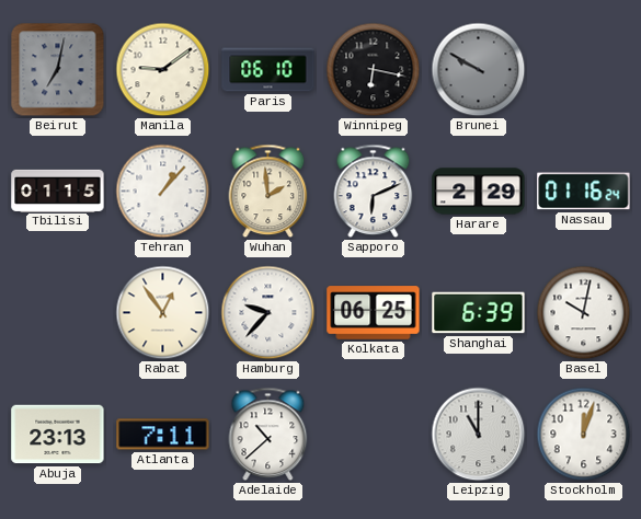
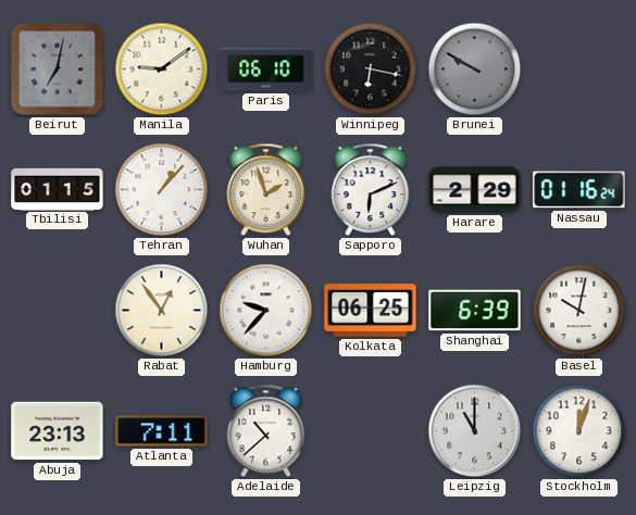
Wuhan: 1:59 -> 1:57 (266, 190)
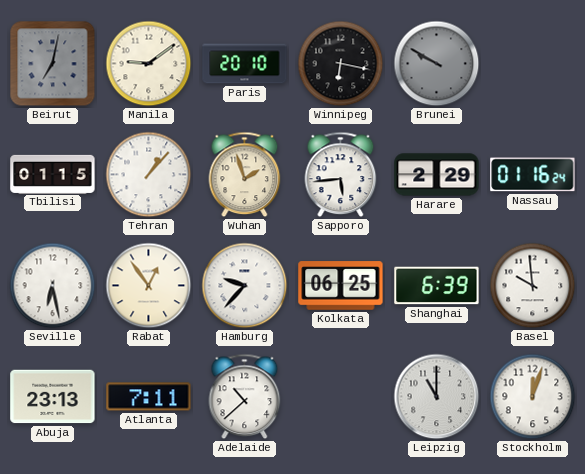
Paris: 06:10 -> 20:10 (245, 64)
Sapporo: 6:11 -> 5:44 (341, 175)
Seville: none -> 6:28 (53, 286)
Basel: 10:02 -> 9:59 (533, 286)
